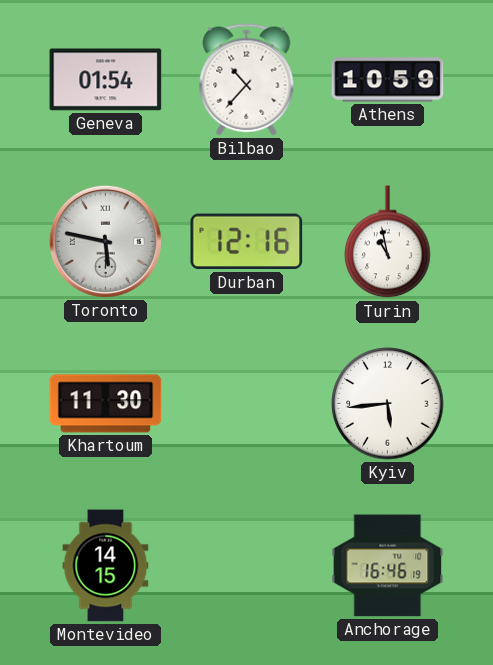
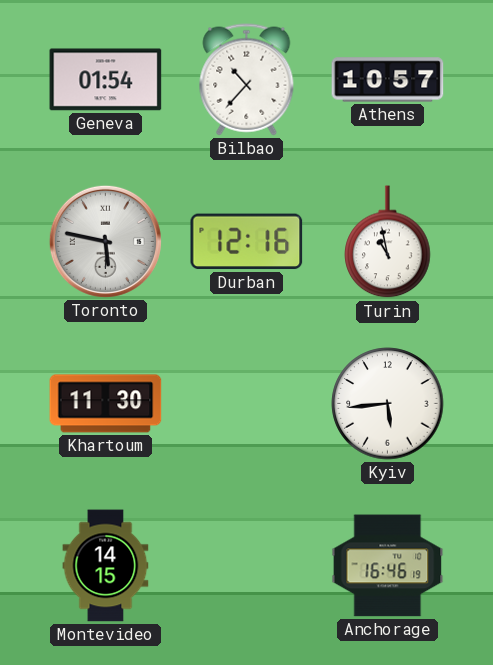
Athens: 10:59 -> 10:57 (388, 80)
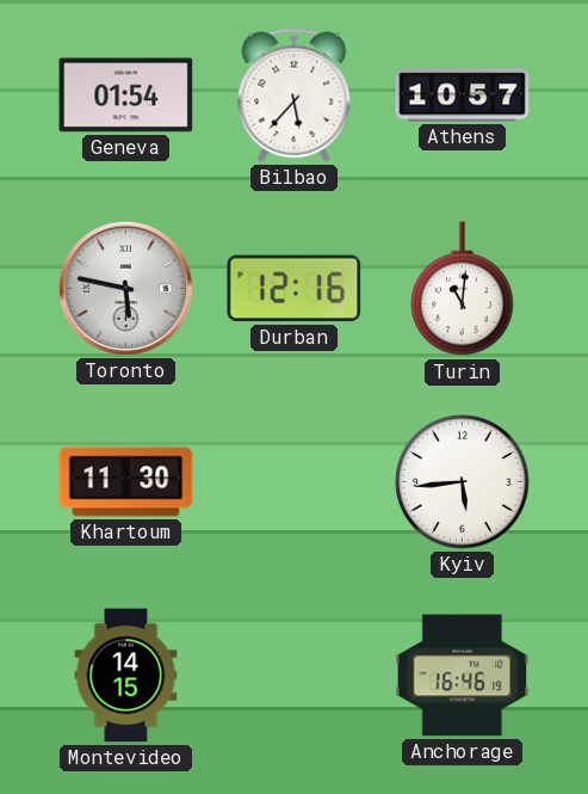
Bilbao: 10:37 -> 5:37 (295, 96)
Turin: 10:58 -> 11:01 (463, 289)
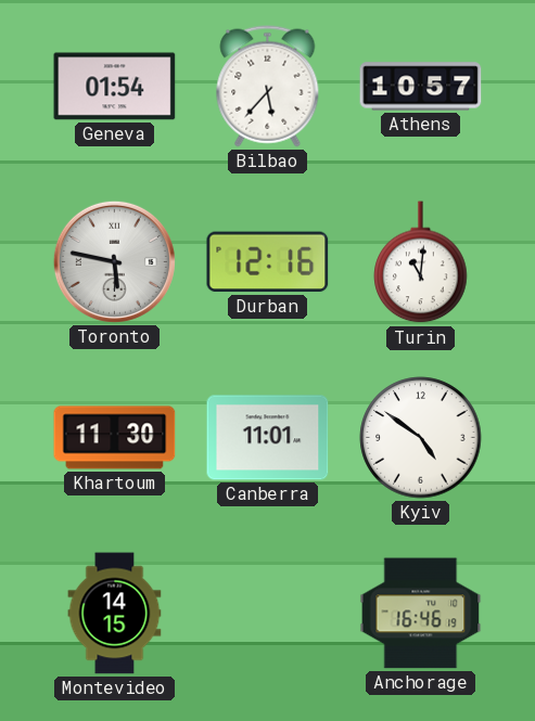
Canberra: none -> 11:01 (268, 438)
Kyiv: 5:44 -> 4:51 (421, 438)
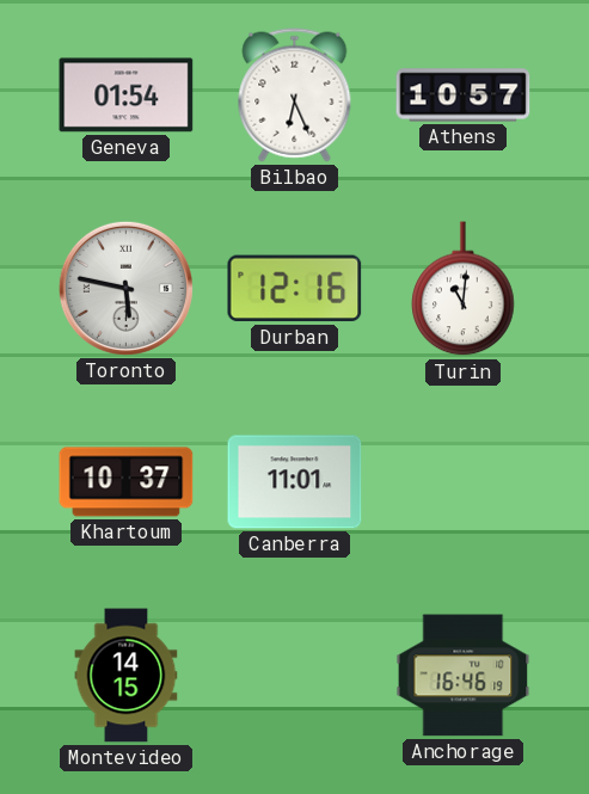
Bilbao: 5:37 -> 6:26 (295, 96)
Khartoum: 11:30 -> 10:37 (127, 482)
Kyiv: 4:51 -> none (421, 438)
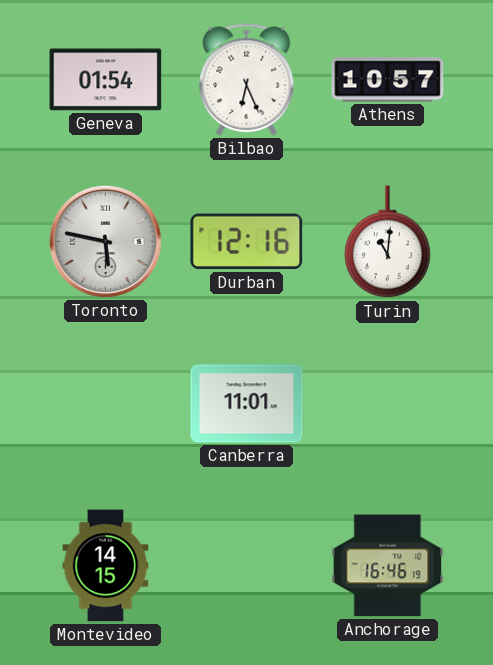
Khartoum: 10:37 -> none (127, 482)
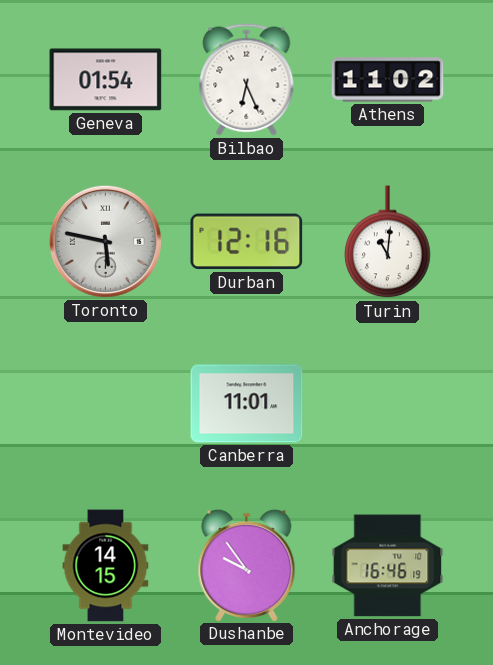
Athens: 10:57 -> 11:02 (388, 80)
Dushanbe: none -> 9:54 (247, 565)
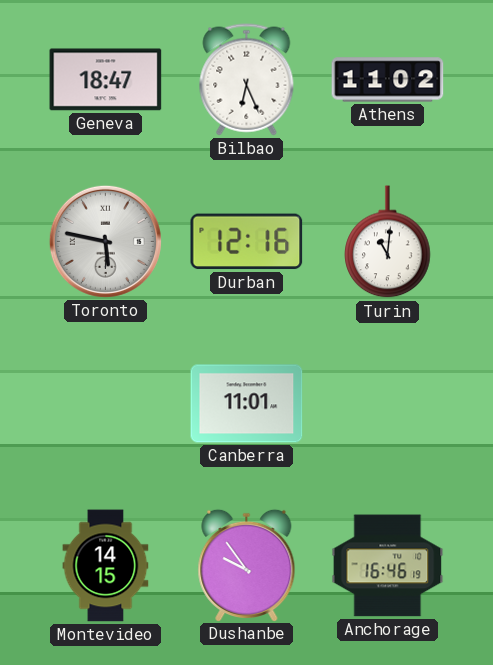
Geneva: 01:54 -> 18:47 (106, 80)
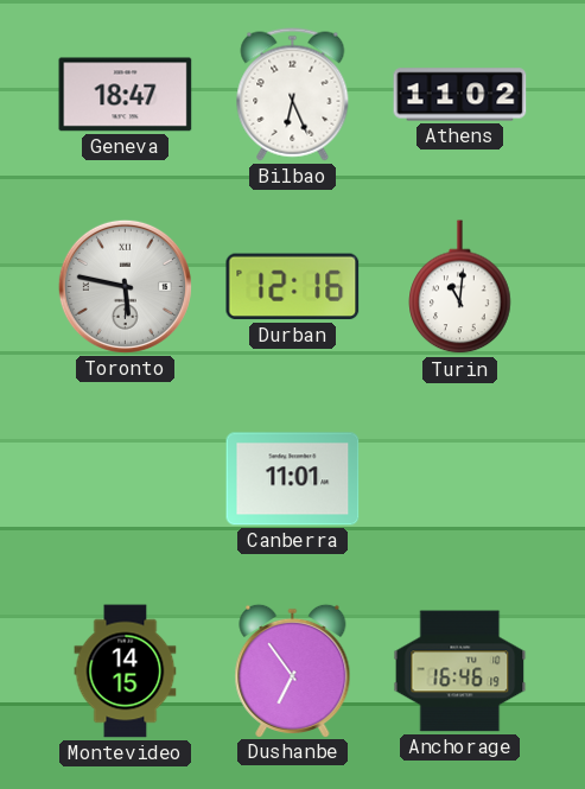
Dushanbe: 9:54 -> 6:54 (293, 670)
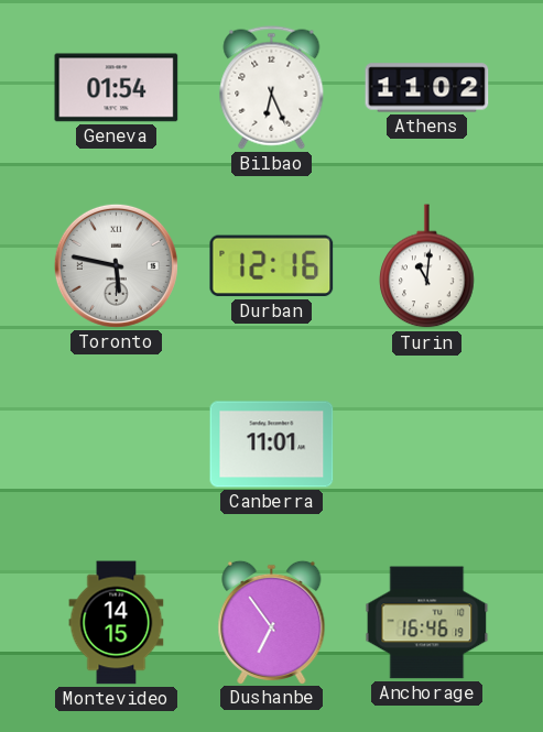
Geneva: 18:47 -> 01:54 (117, 88)
